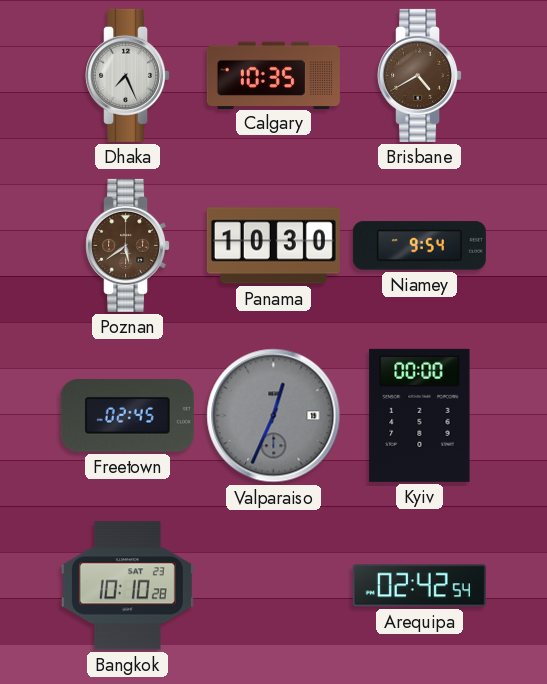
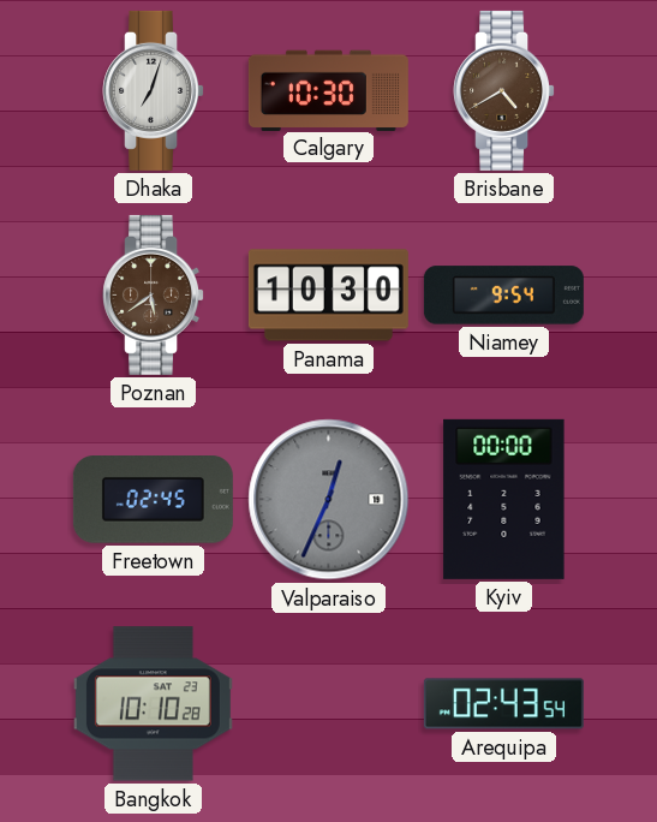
Dhaka: 7:26 -> 7:03 (154, 90)
Calgary: 10:35 -> 10:30 (328, 90)
Arequipa: 02:42 -> 02:43 (503, 704)
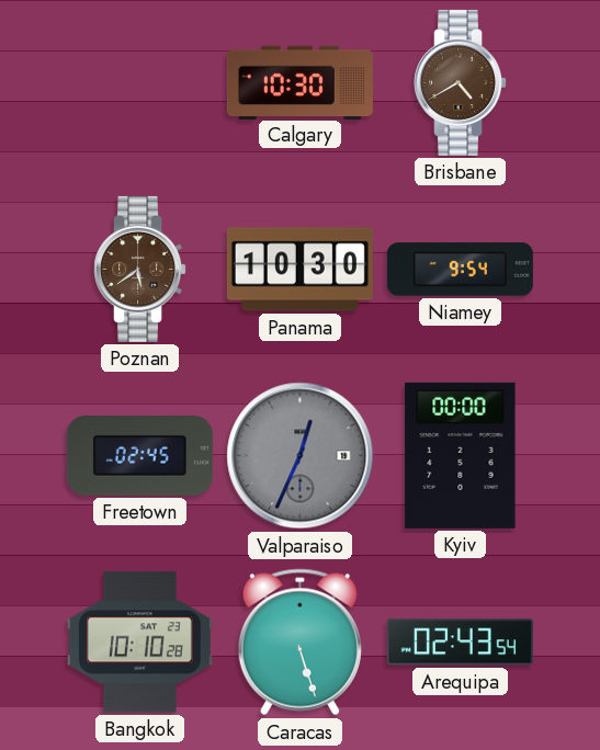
Dhaka: 7:03 -> none (154, 90)
Caracas: none -> 5:27 (299, 643)
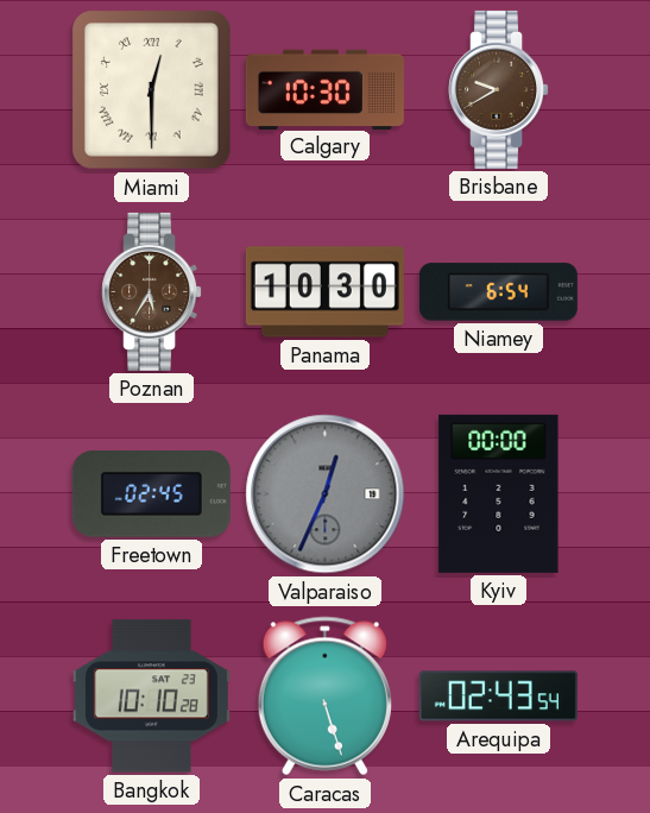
Miami: none -> 12:30 (152, 90)
Brisbane: 4:40 -> 9:40 (499, 89)
Poznan: 5:39 -> 5:35 (152, 291)
Niamey: 9:54 -> 6:54 (498, 292)
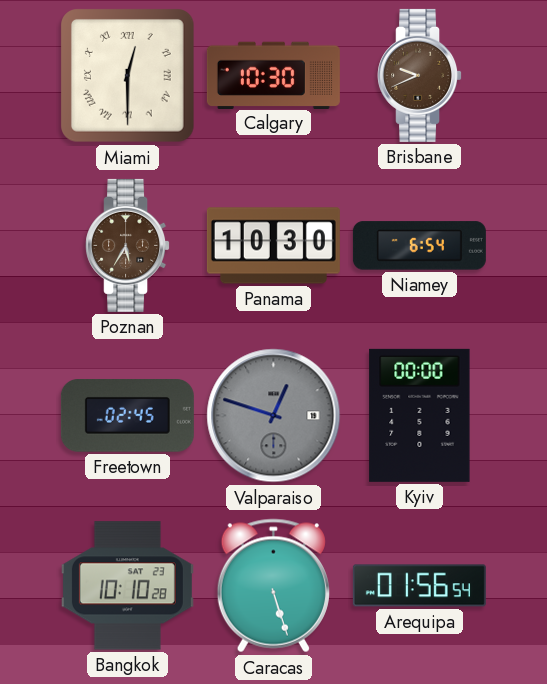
Brisbane: 9:40 -> 9:41 (420, 75)
Valparaiso: 12:34 -> 12:48 (274, 416)
Arequipa: 02:43 -> 01:56 (419, 586)
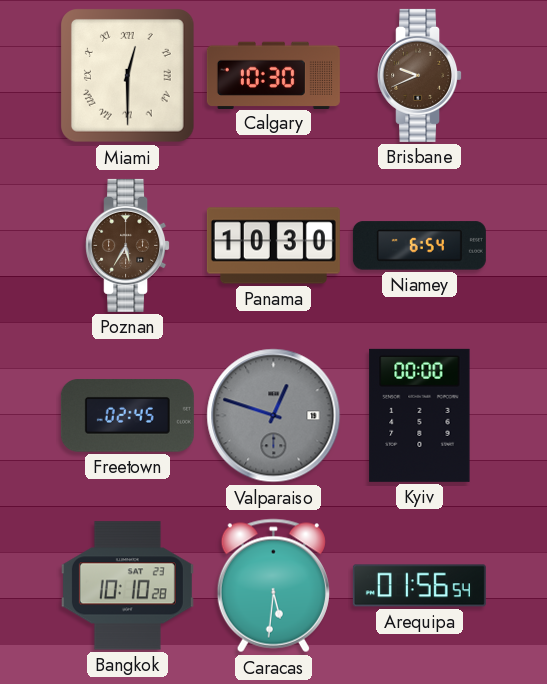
Caracas: 5:27 -> 5:31 (273, 586)
